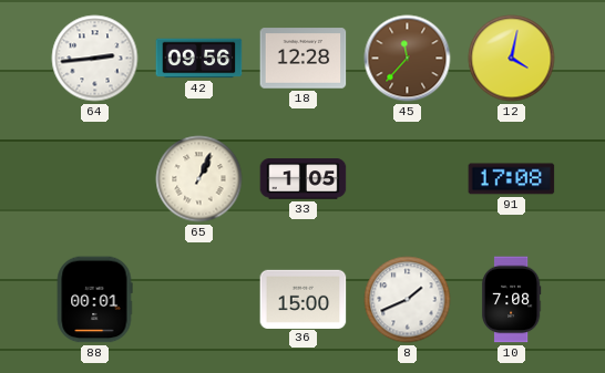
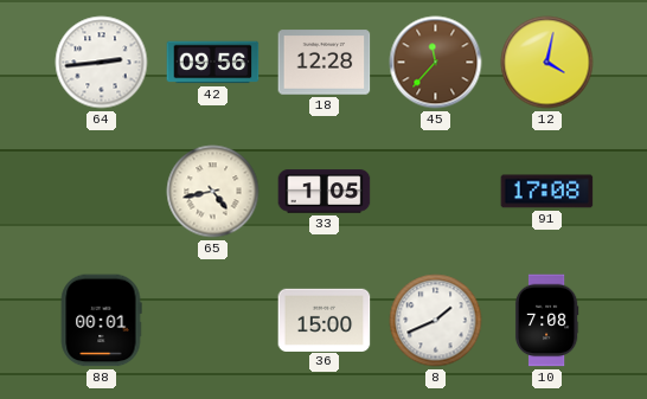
65: 1:04 -> 4:43 (213, 192)
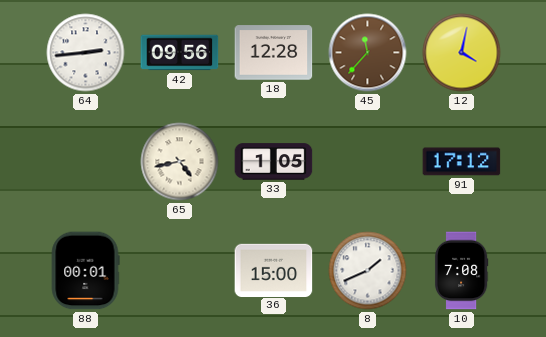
91: 17:08 -> 17:12 (462, 162)
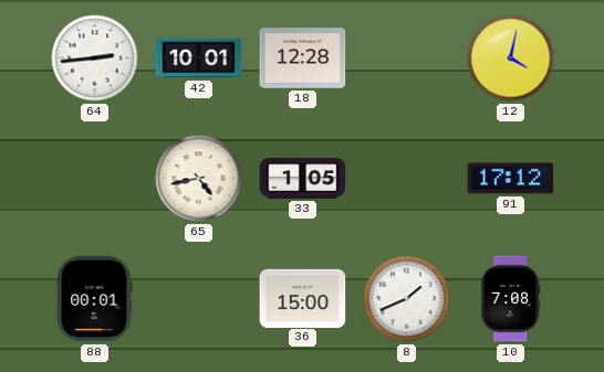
42: 09:56 -> 10:01 (199, 59)
45: 11:37 -> none (368, 53)
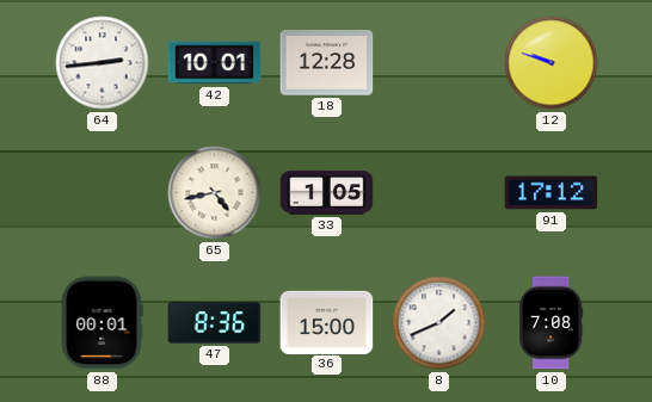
12: 4:02 -> 9:48 (552, 63)
47: none -> 8:36 (215, 323)
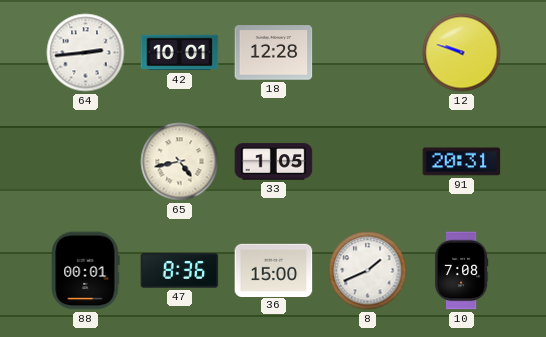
91: 17:12 -> 20:31 (462, 162)
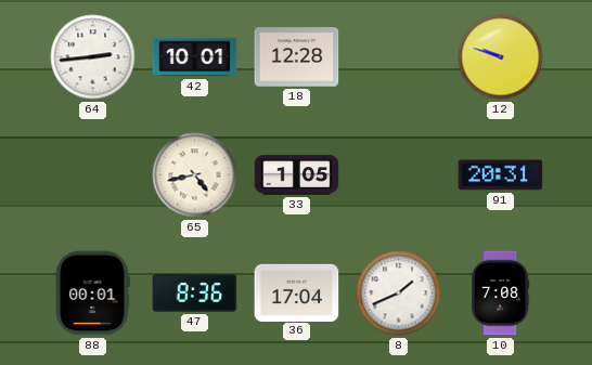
36: 15:00 -> 17:04 (297, 292)
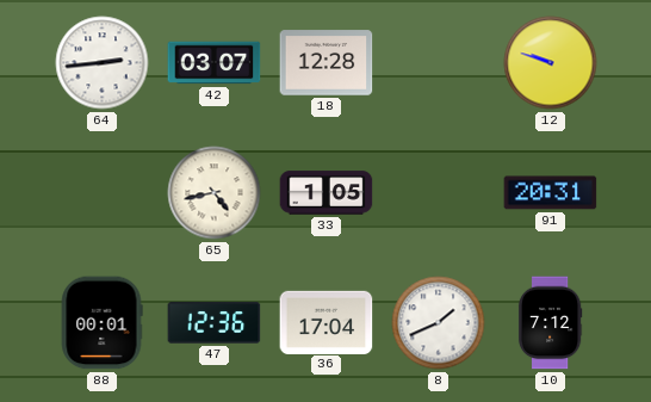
42: 10:01 -> 03:07 (215, 63)
47: 8:36 -> 12:36 (215, 323)
10: 7:08 -> 7:12 (550, 323)
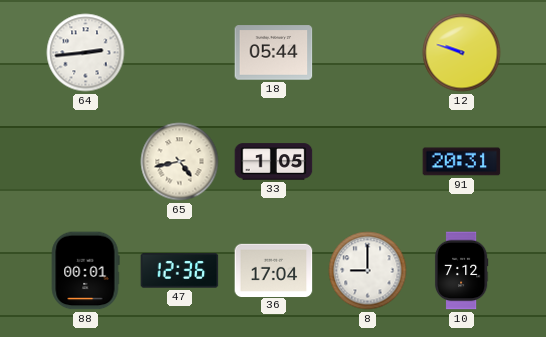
42: 03:07 -> none (215, 63)
18: 12:28 -> 05:44 (274, 53)
8: 1:41 -> 9:00 (368, 271)
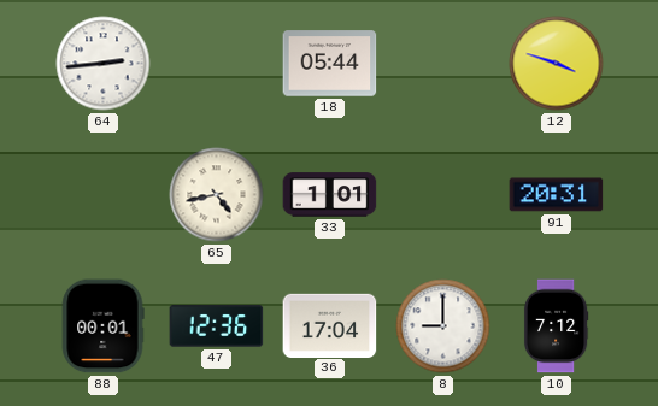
12: 9:48 -> 3:48 (557, 64)
33: 1:05 -> 1:01 (330, 195)
